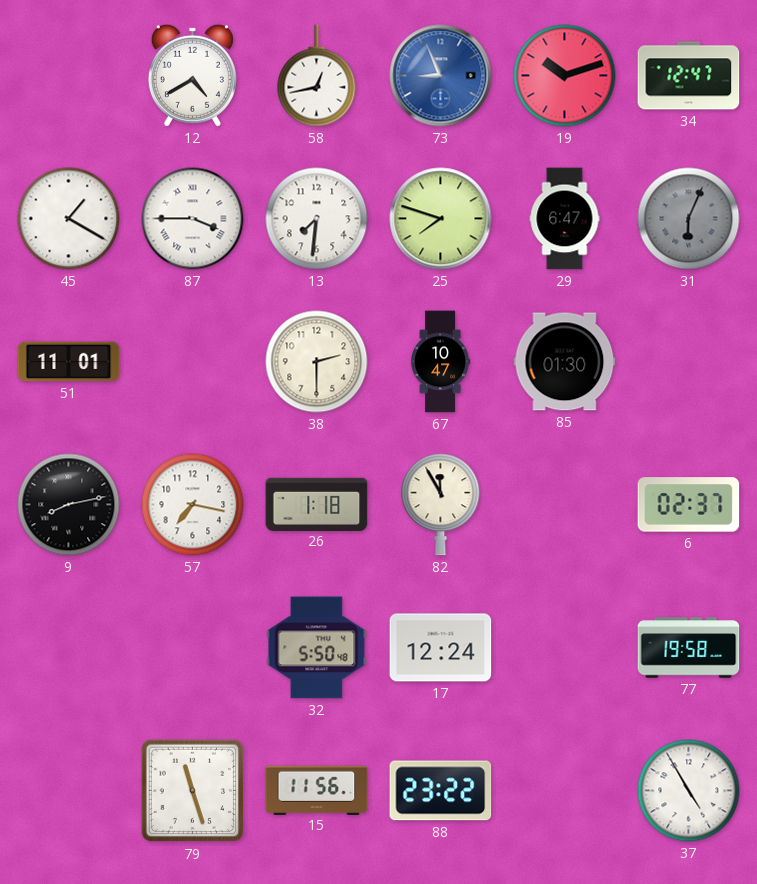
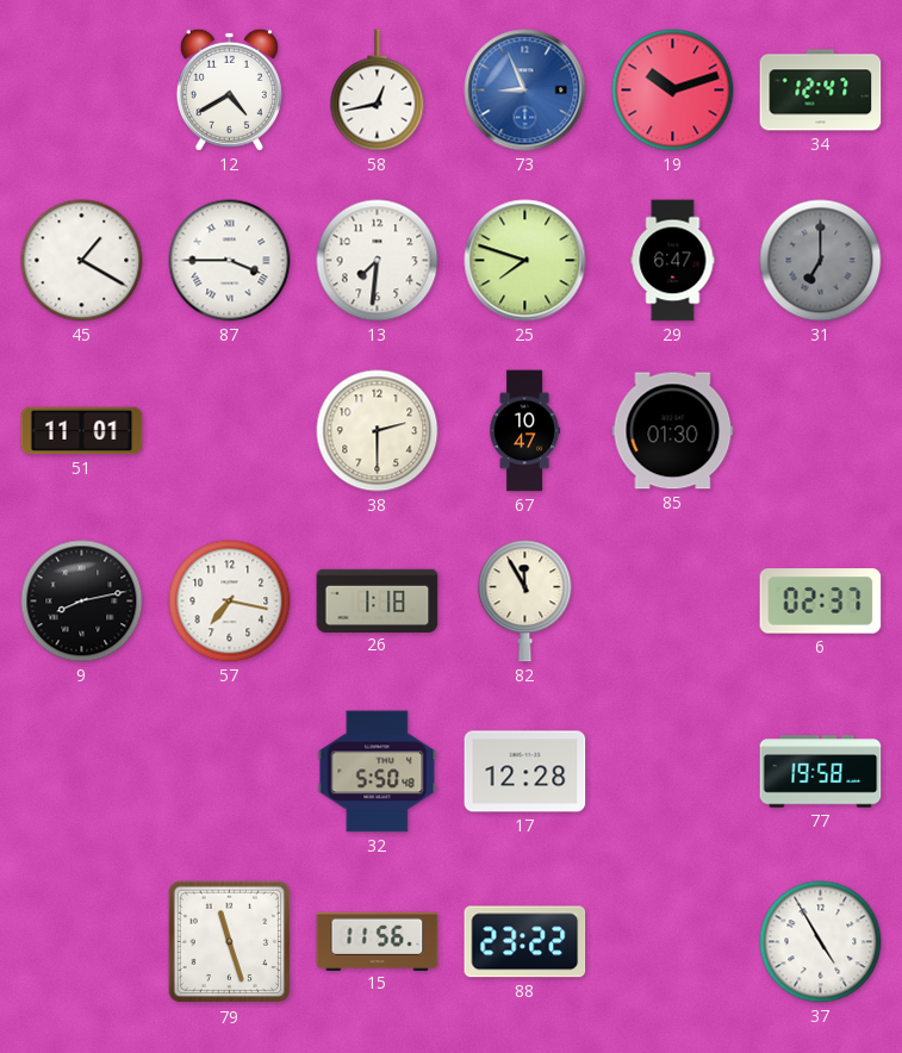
31: 6:04 -> 7:00 (821, 261)
17: 12:24 -> 12:28 (525, 772)
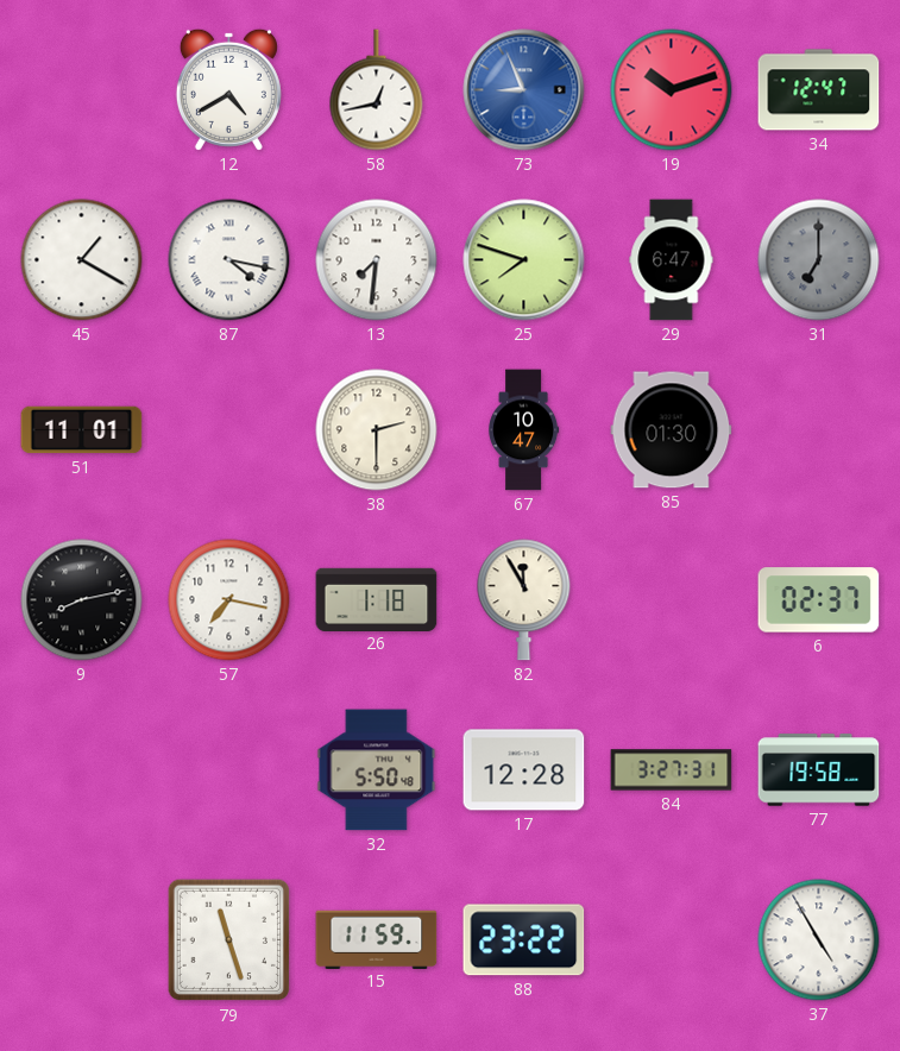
87: 3:45 -> 4:17 (229, 260)
84: none -> 3:27 (672, 770)
15: 11:56 -> 11:59 (377, 939)
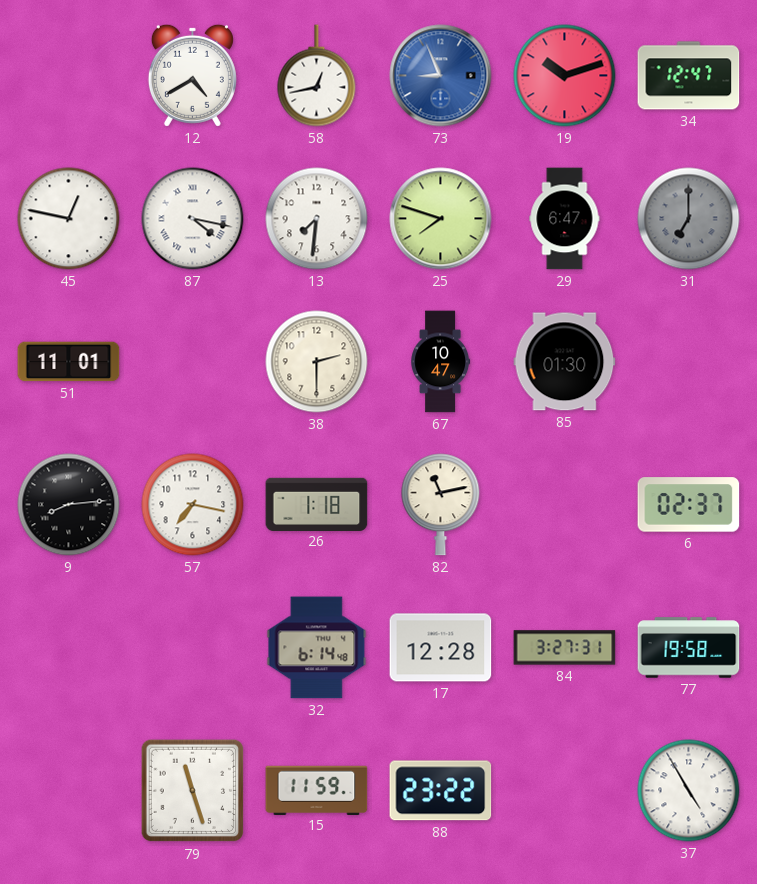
45: 1:20 -> 12:47 (69, 219)
9: 8:13 -> 8:14 (69, 505)
82: 11:55 -> 11:13 (441, 505)
32: 5:50 -> 6:14 (317, 648)
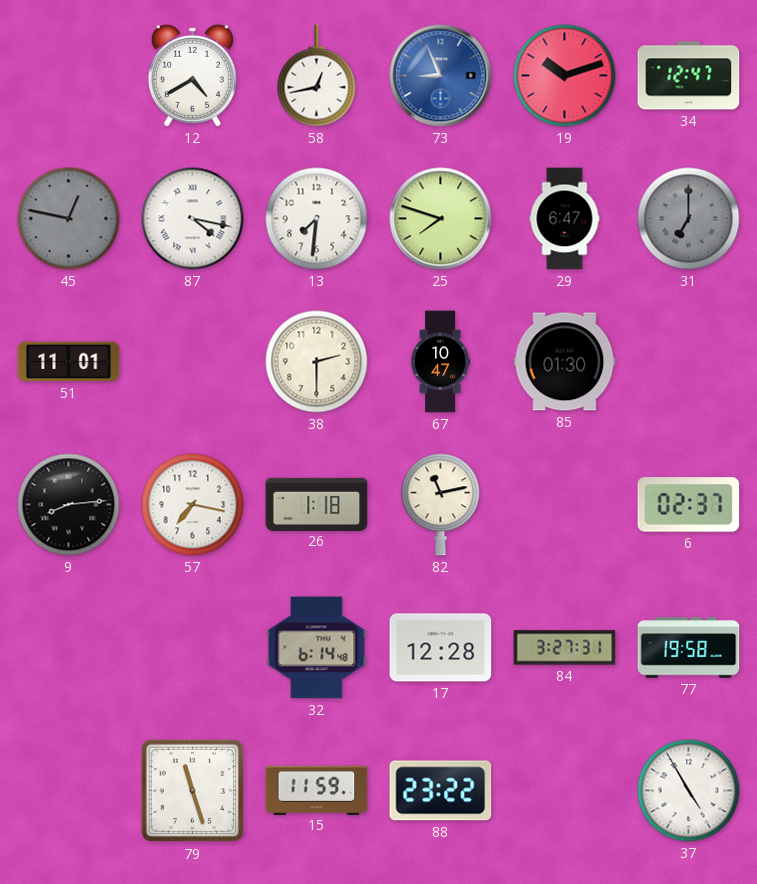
45 dial: white -> grey (69, 219)
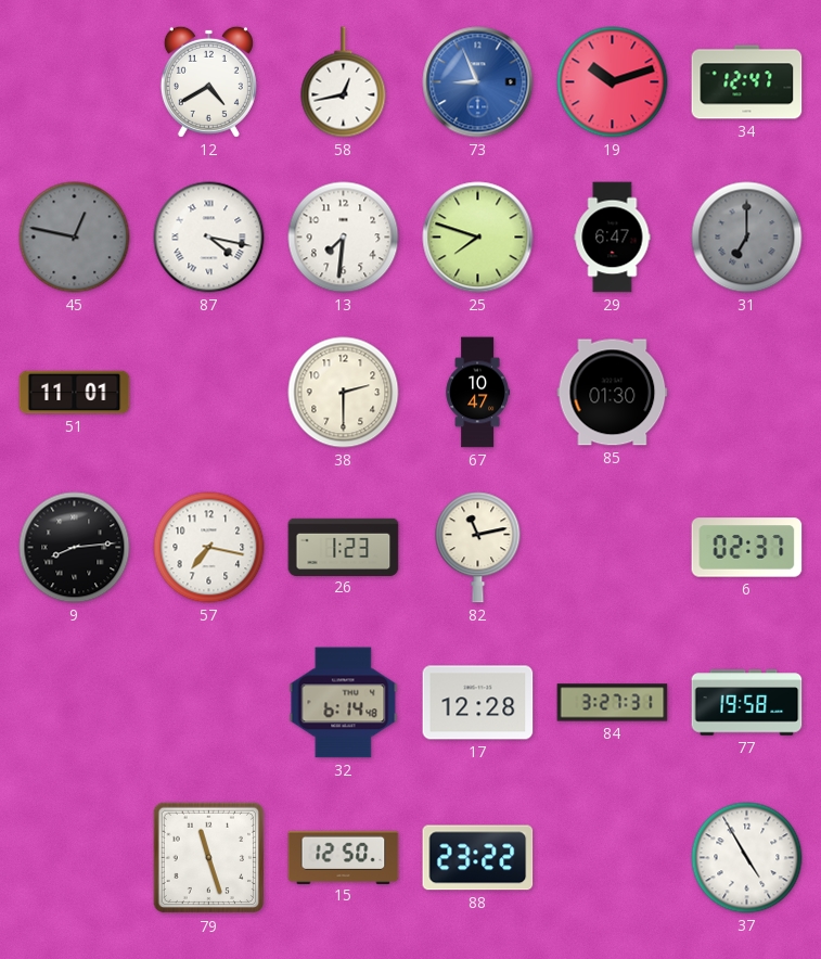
26: 1:18 -> 1:23 (344, 547)
15: 11:59 -> 12:50 (344, 857)
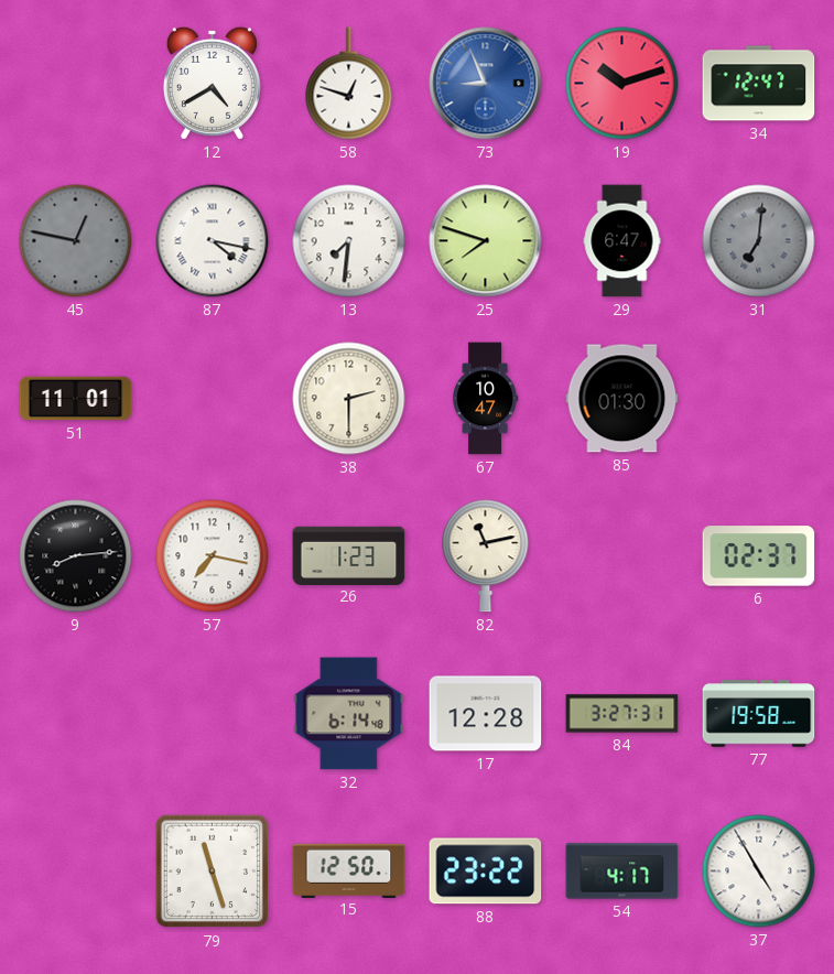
58: 12:43 -> 12:48 (349, 84)
31: 7:00 -> 7:01 (759, 241)
54: none -> 4:17 (622, 872)
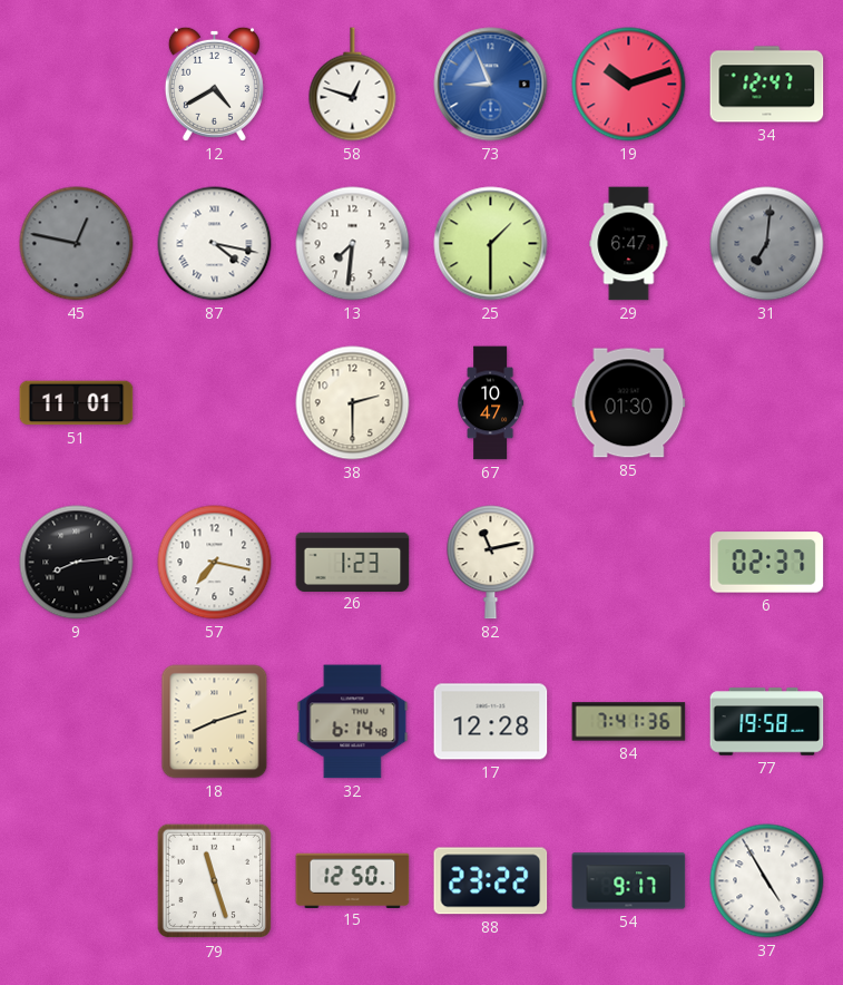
25: 7:48 -> 1:30 (491, 244)
18: none -> 8:12 (215, 722)
84: 3:27 -> 7:41 (629, 722)
54: 4:17 -> 9:17 (629, 881)
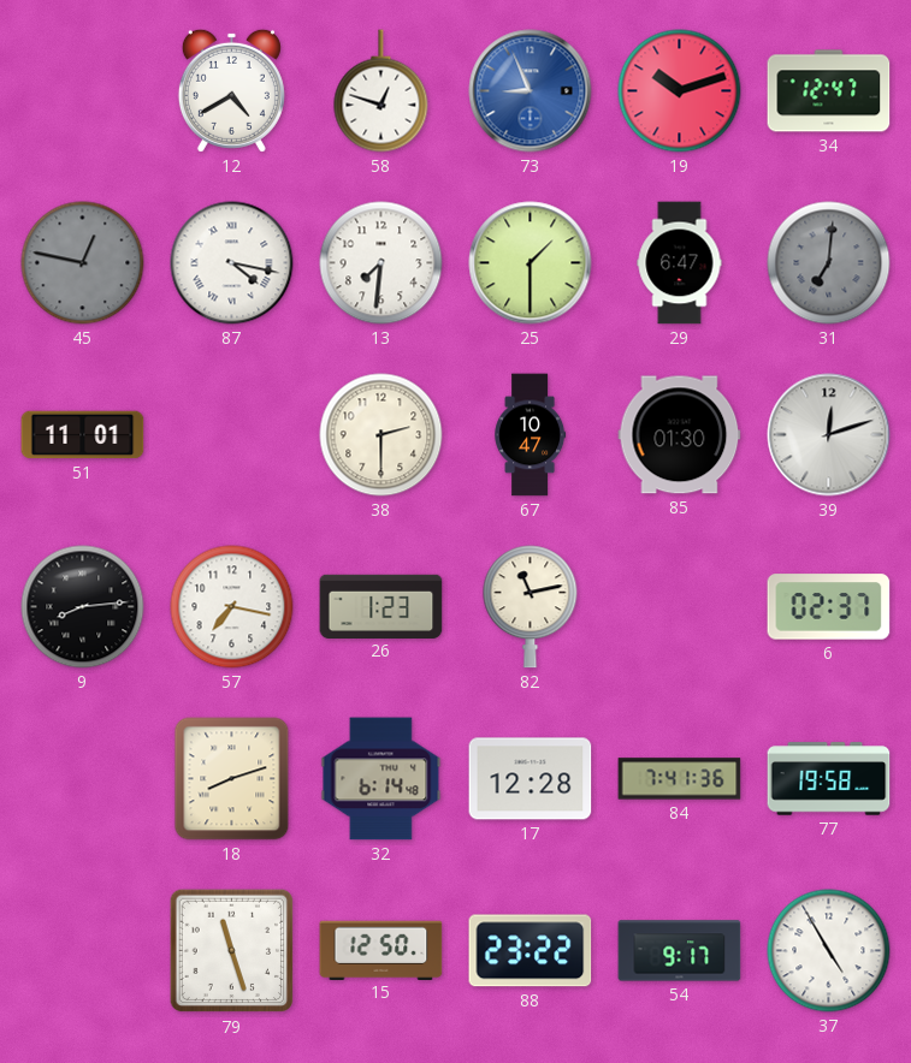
39: none -> 12:12 (829, 435)
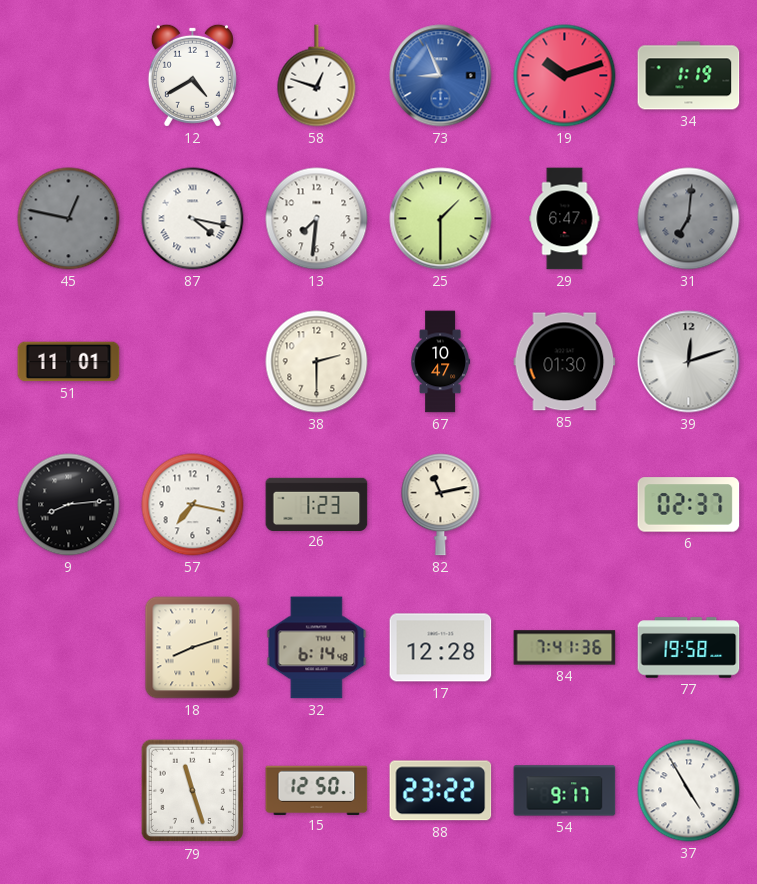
34: 12:47 -> 1:19 (689, 76)
